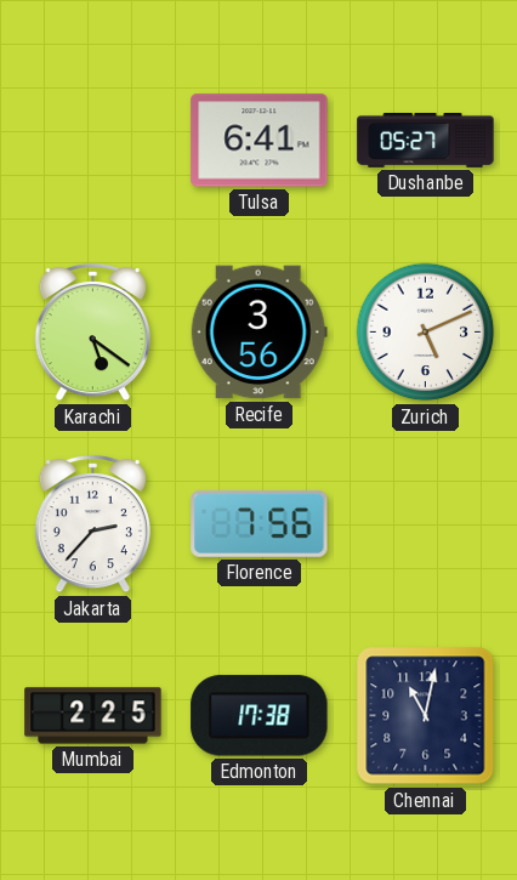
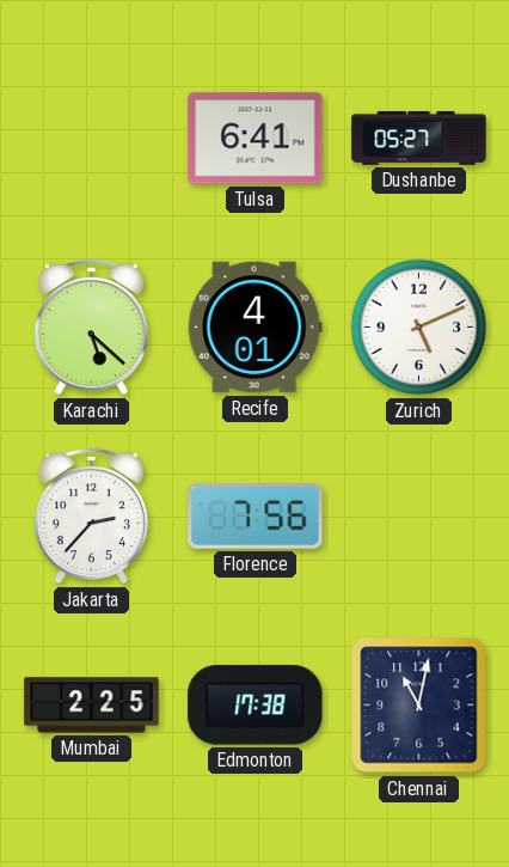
Karachi: 5:21 -> 5:22 (91, 328)
Recife: 3:56 -> 4:01 (254, 328)
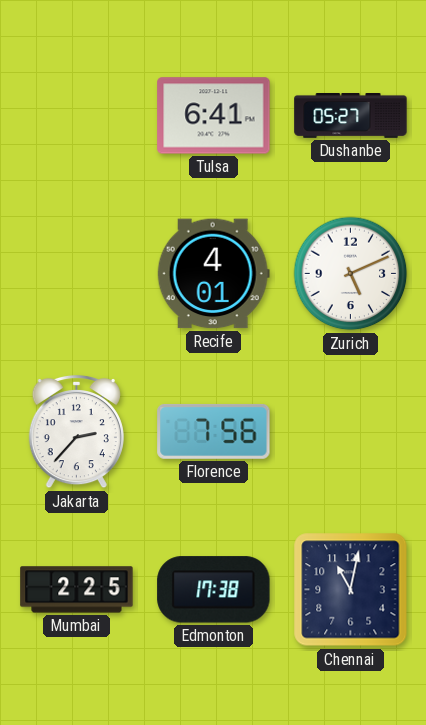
Karachi: 5:22 -> none (91, 328)
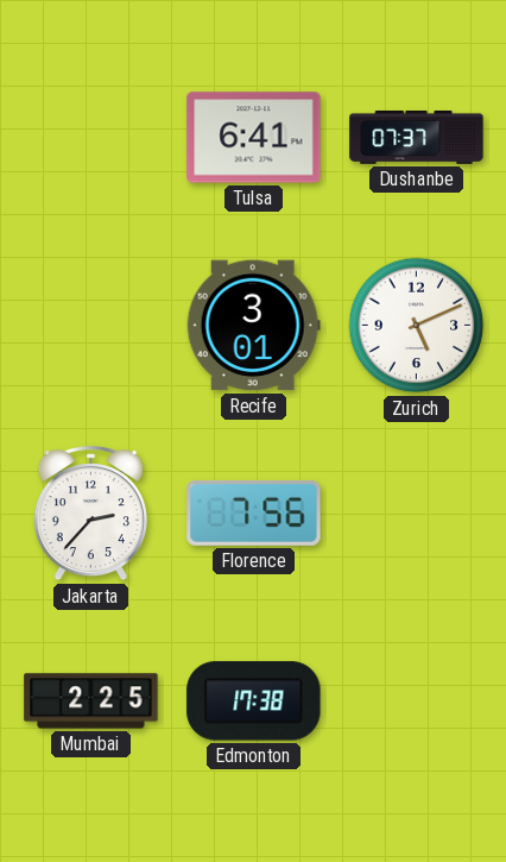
Dushanbe: 05:27 -> 07:37 (417, 138)
Recife: 4:01 -> 3:01 (253, 326)
Chennai: 11:02 -> none (351, 590)
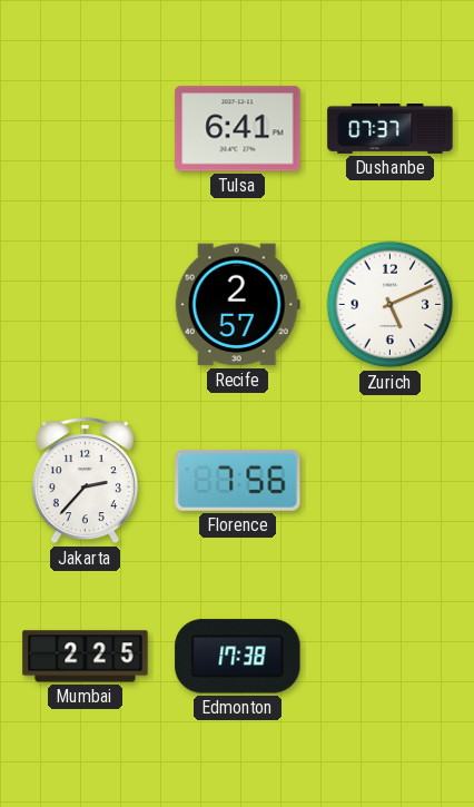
Recife: 3:01 -> 2:57 (237, 305)
